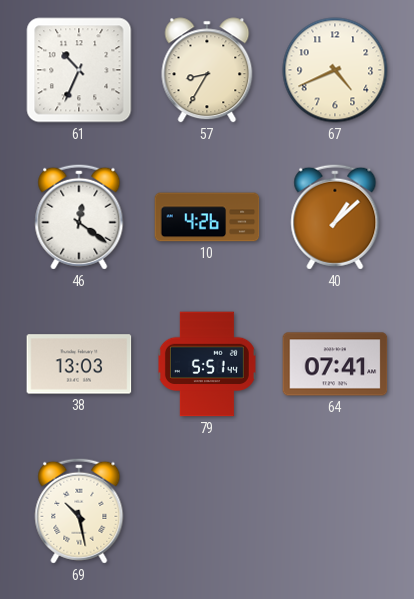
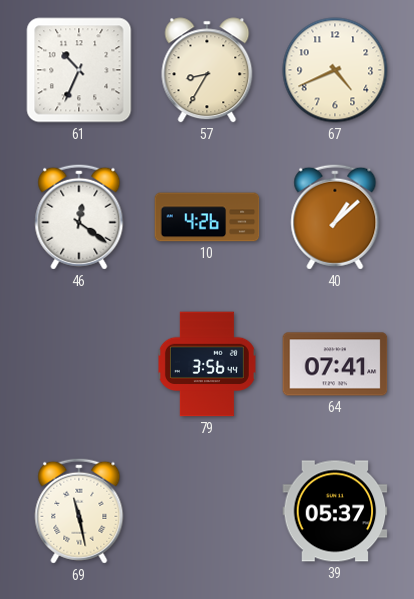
38: 13:03 -> none (79, 364)
79: 5:51 -> 3:56 (207, 364)
69: 10:28 -> 11:28 (79, 511)
39: none -> 05:37 (335, 511)
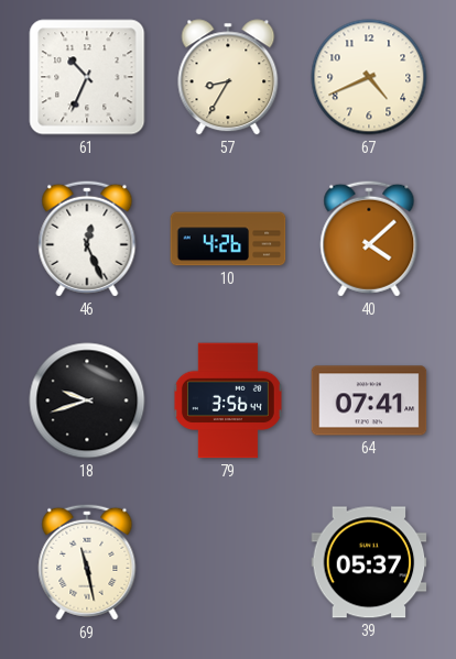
46: 12:21 -> 12:26 (87, 239)
40: 1:08 -> 4:08 (369, 239)
18: none -> 9:42 (87, 400)
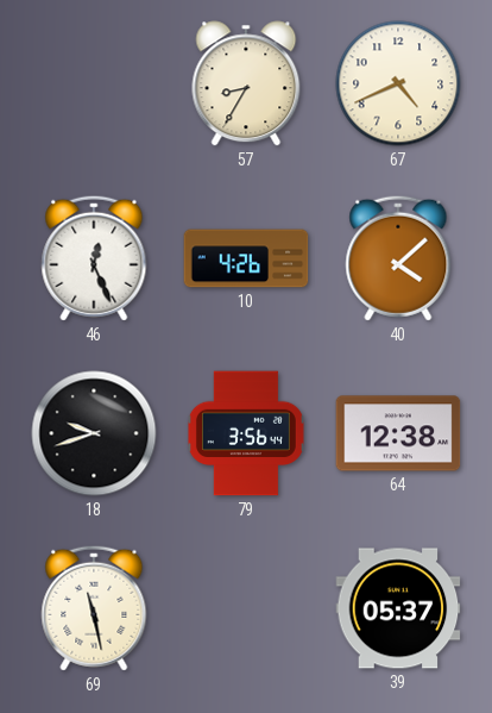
61: 10:34 -> none (87, 77)
64: 07:41 -> 12:38 (398, 433)
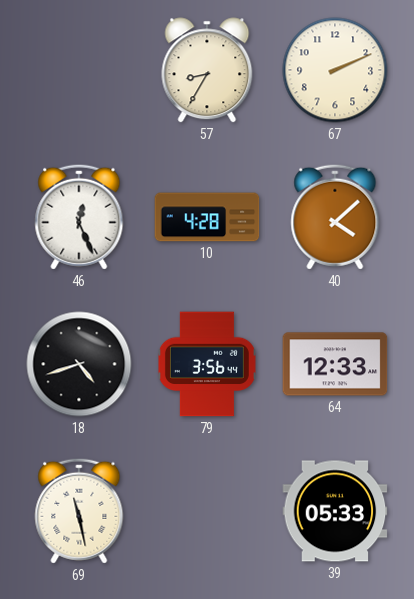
67: 4:41 -> 2:11 (335, 70)
10: 4:26 -> 4:28 (207, 217)
18: 9:42 -> 4:42 (79, 364)
64: 12:38 -> 12:33 (335, 364)
39: 05:37 -> 05:33 (335, 511)
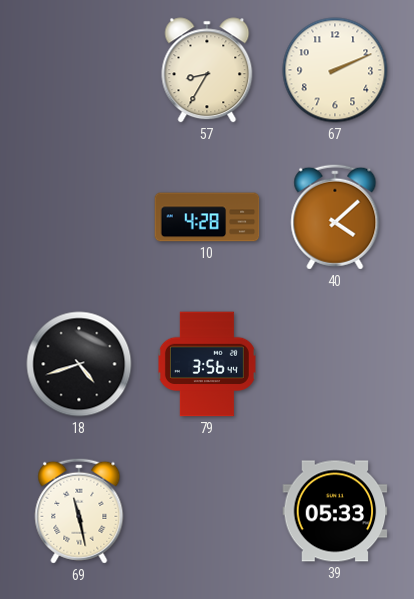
46: 12:26 -> none (79, 217)
64: 12:33 -> none (335, 364)
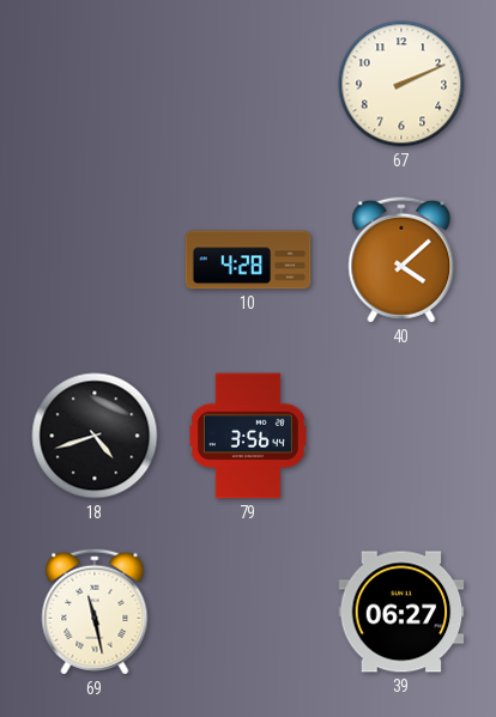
57: 8:35 -> none (207, 70)
39: 05:33 -> 06:27 (401, 612)
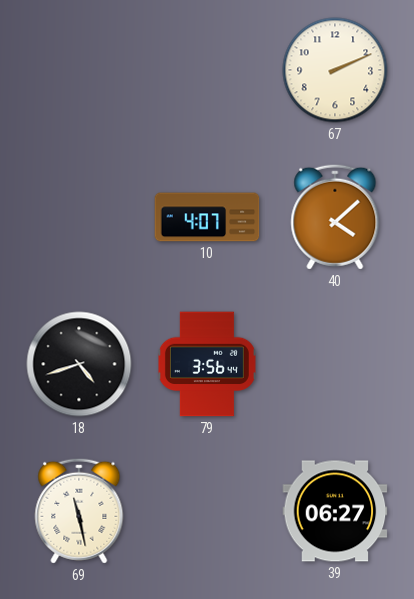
10: 4:28 -> 4:07 (207, 217)
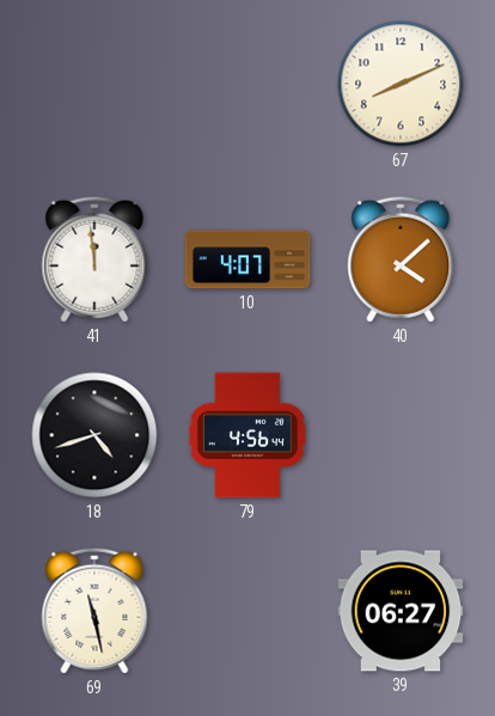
67: 2:11 -> 8:11 (401, 84)
41: none -> 11:59 (94, 259)
79: 3:56 -> 4:56 (247, 435)
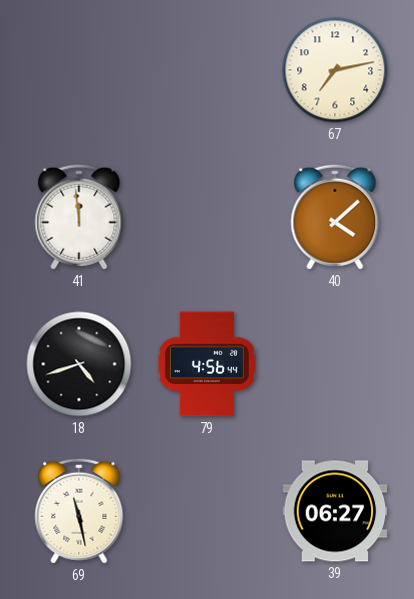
67: 8:11 -> 7:13 (335, 70)
10: 4:07 -> none (247, 259)
